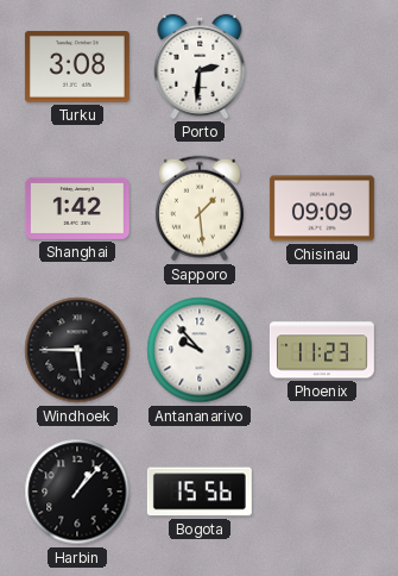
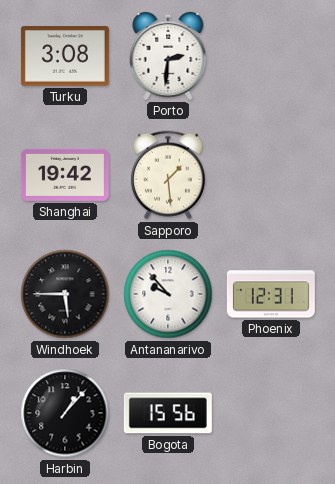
Shanghai: 1:42 -> 19:42 (65, 175)
Chisinau: 09:09 -> none (322, 208)
Phoenix: 11:23 -> 12:31 (271, 294)
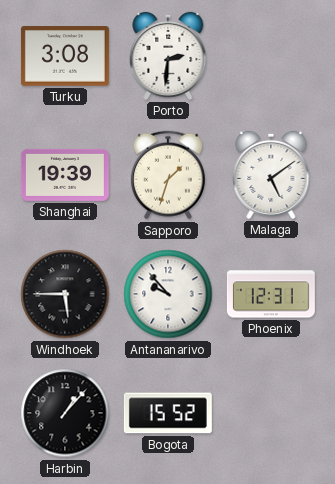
Shanghai: 19:42 -> 19:39 (65, 175)
Sapporo: 1:29 -> 1:33 (168, 175)
Malaga: none -> 5:09 (271, 175)
Bogota: 15:56 -> 15:52 (168, 413)
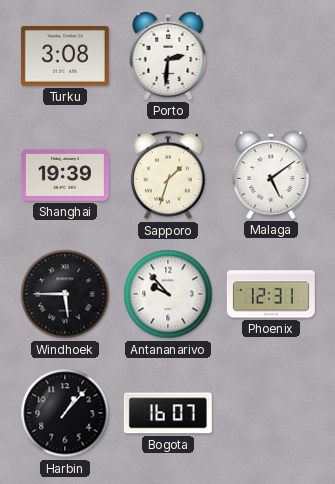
Bogota: 15:52 -> 16:07 (168, 413)
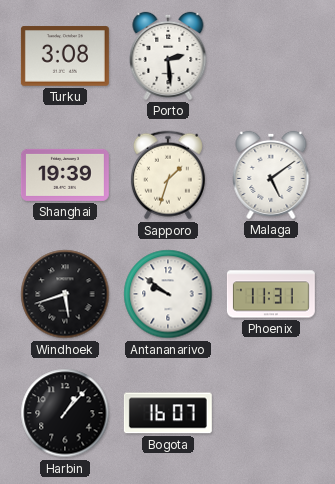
Porto: 2:31 -> 2:29 (168, 56)
Windhoek: 5:45 -> 5:42 (65, 294)
Antananarivo: 9:53 -> 9:51 (168, 294)
Phoenix: 12:31 -> 11:31 (271, 294)
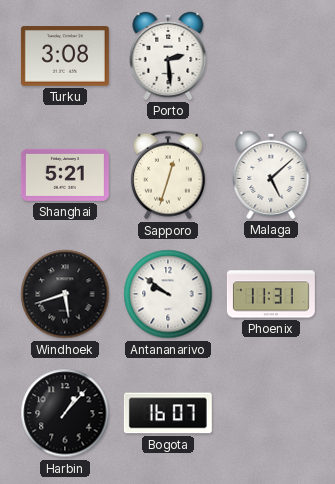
Shanghai: 19:39 -> 5:21 (65, 175)
Sapporo: 1:33 -> 12:33 (168, 175)
Malaga: 5:09 -> 5:08 (271, 175)
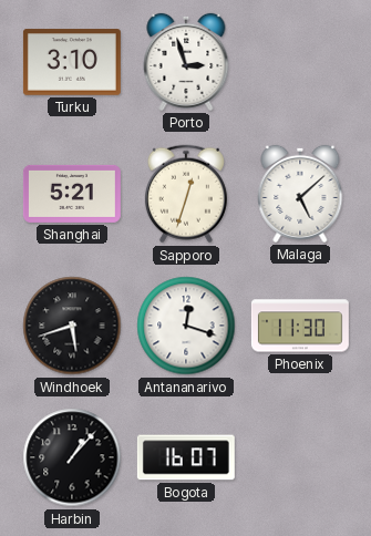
Turku: 3:08 -> 3:10 (72, 62)
Porto: 2:29 -> 2:57 (186, 62)
Antananarivo: 9:51 -> 12:18 (186, 326)
Phoenix: 11:31 -> 11:30 (300, 326)
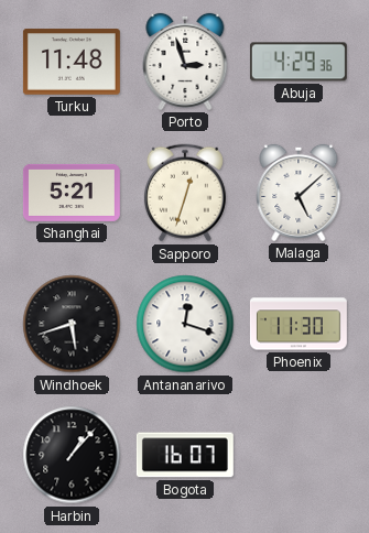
Turku: 3:10 -> 11:48 (72, 62)
Abuja: none -> 4:29 (299, 62)
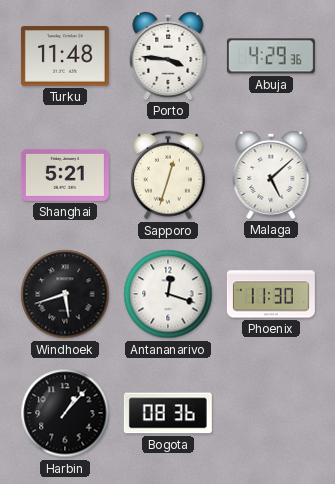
Porto: 2:57 -> 3:46 (168, 56)
Bogota: 16:07 -> 08:36 (168, 413)
